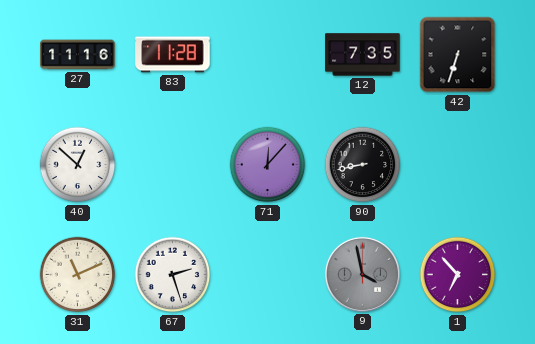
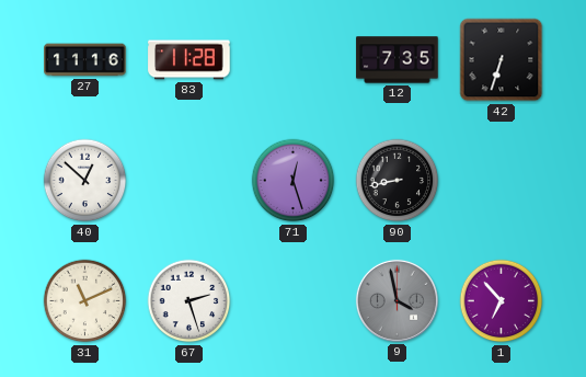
71: 12:07 -> 12:27 (294, 181)
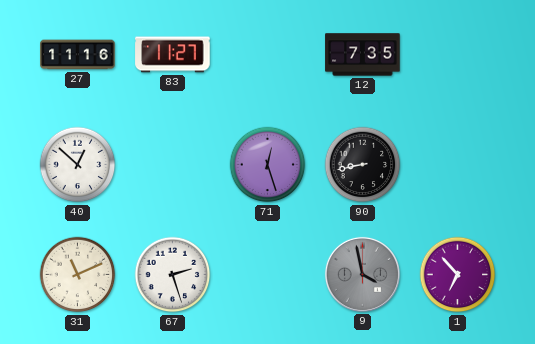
83: 11:28 -> 11:27 (173, 55)
42: 6:33 -> none (502, 60)
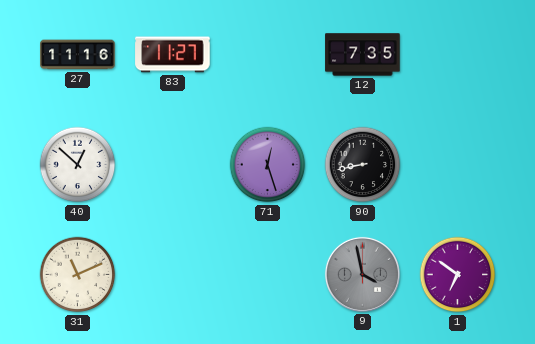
67: 2:27 -> none (173, 275)
1: 6:53 -> 6:51 (458, 275)
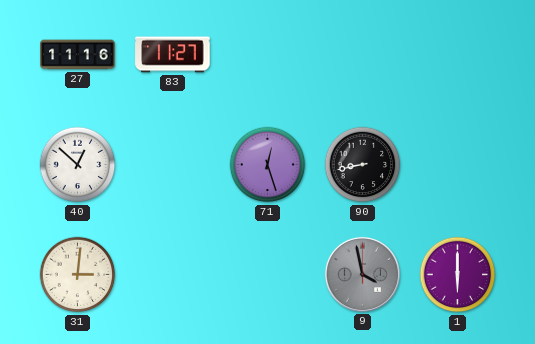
12: 7:35 -> none (363, 55)
31: 11:11 -> 3:01 (78, 275)
1: 6:51 -> 6:00 (458, 275)
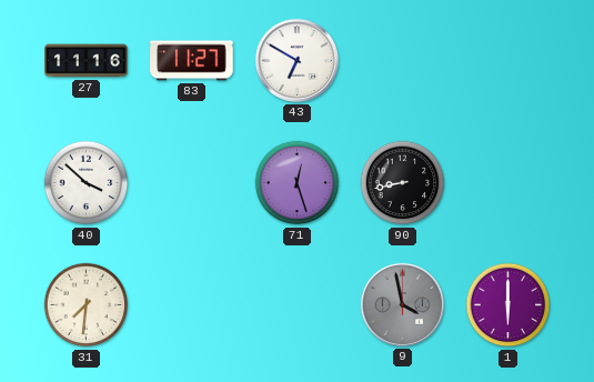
43: none -> 6:50 (296, 60)
40: 12:52 -> 3:52 (87, 183)
31: 3:01 -> 7:31 (87, 305)
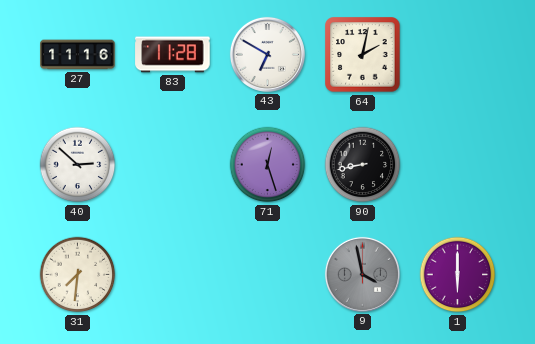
83: 11:27 -> 11:28 (173, 55)
64: none -> 2:02 (363, 55)
40: 3:52 -> 2:52 (78, 165)
